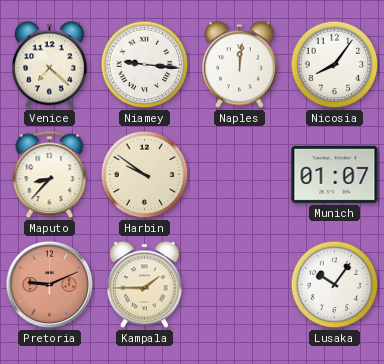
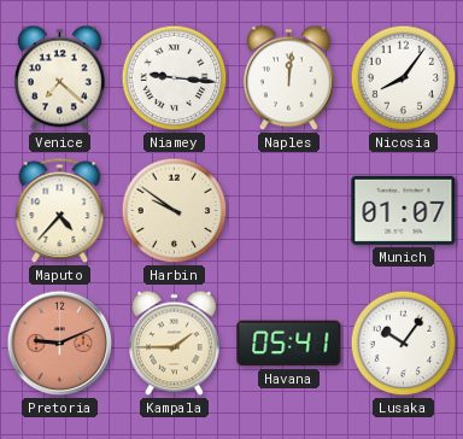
Maputo: 8:37 -> 4:37 (60, 211)
Havana: none -> 05:41 (289, 344)
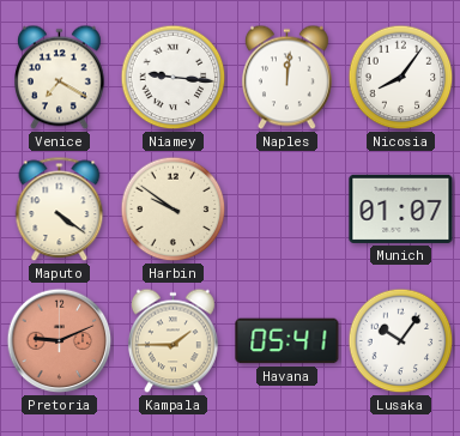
Venice: 7:22 -> 7:20 (60, 78)
Maputo: 4:37 -> 4:21 (60, 210)
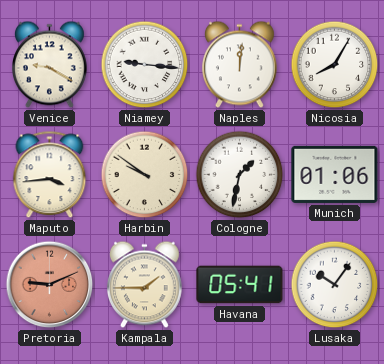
Venice: 7:20 -> 9:20 (50, 65)
Nicosia: 8:06 -> 8:05 (335, 65)
Maputo: 4:21 -> 3:44 (50, 175)
Cologne: none -> 1:32 (240, 175)
Munich: 01:07 -> 01:06 (335, 174)
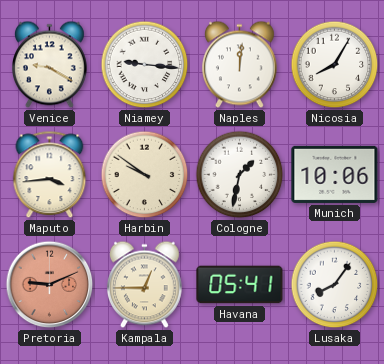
Munich: 01:06 -> 10:06 (335, 174)
Kampala: 1:45 -> 12:45 (145, 285)
Lusaka: 10:06 -> 8:06 (335, 285)
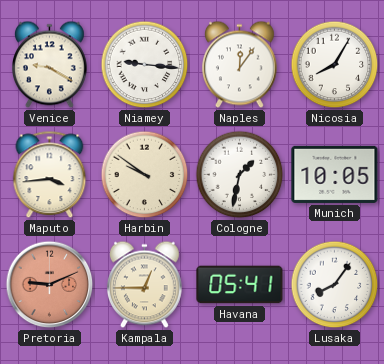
Naples: 12:01 -> 12:06 (240, 65)
Munich: 10:06 -> 10:05 (335, 174)
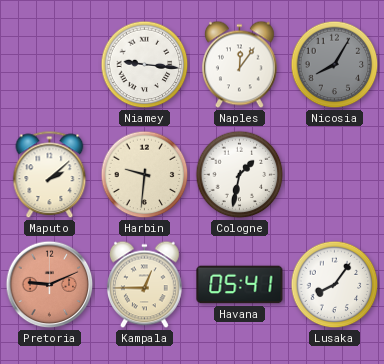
Venice: 9:20 -> none (50, 65)
Nicosia dial: white -> grey (335, 65)
Maputo: 3:44 -> 2:08 (50, 175)
Harbin: 9:51 -> 9:31 (145, 175)
Munich: 10:05 -> none (335, 174)
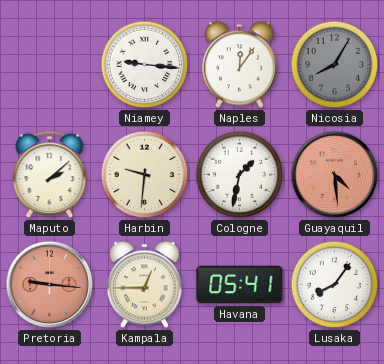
Guayaquil: none -> 4:29 (335, 175)
Pretoria: 9:11 -> 9:16 (50, 285)
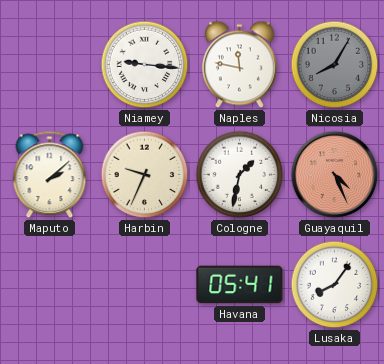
Naples: 12:06 -> 11:47 (240, 65)
Harbin: 9:31 -> 9:34 (145, 175)
Guayaquil: 4:29 -> 4:26 (335, 175)
Pretoria: 9:16 -> none (50, 285)
Kampala: 12:45 -> none (145, 285)
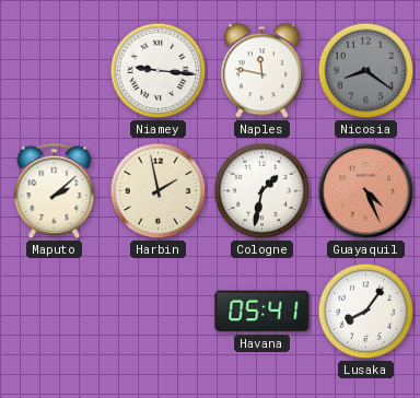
Nicosia: 8:05 -> 8:21 (366, 71)
Harbin: 9:34 -> 1:58 (159, 191)
